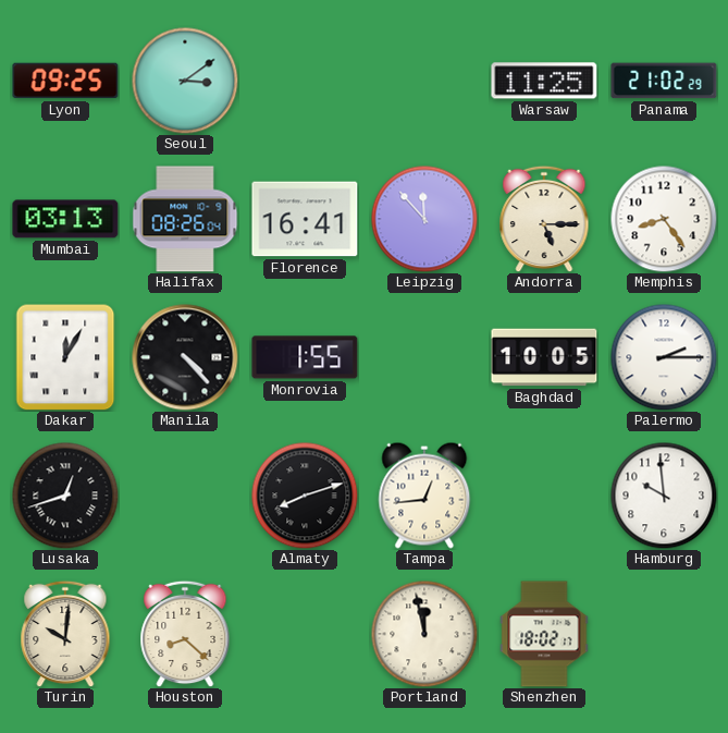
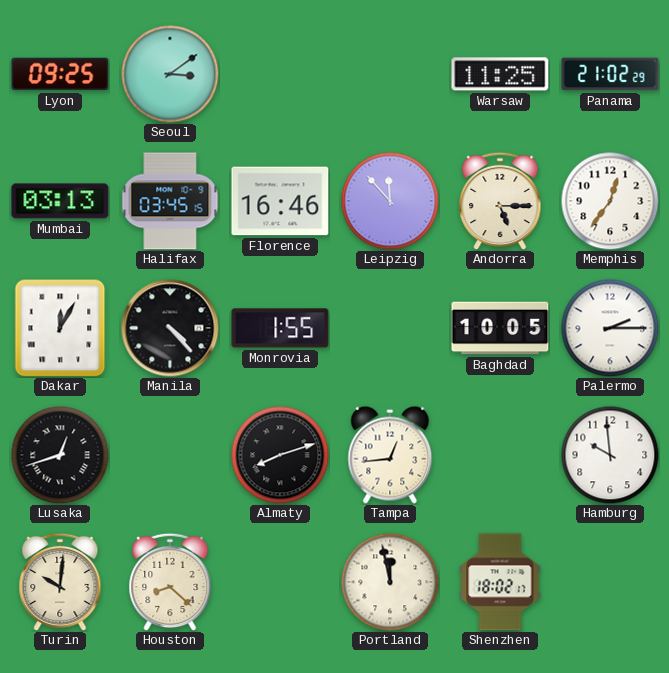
Halifax: 08:26 -> 03:45 (170, 201)
Florence: 16:41 -> 16:46 (280, 201)
Memphis: 8:24 -> 12:36 (610, 201)
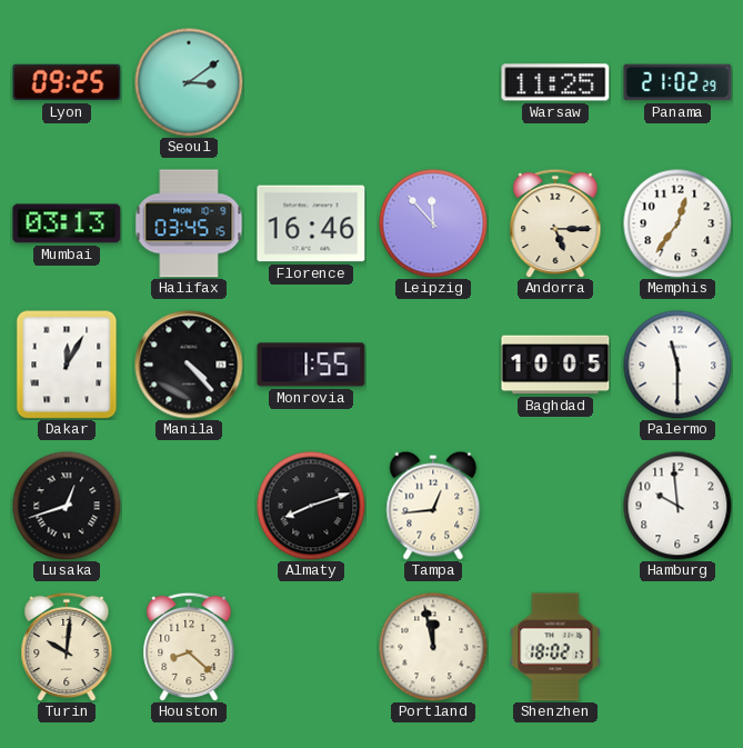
Palermo: 2:15 -> 11:30 (677, 365)
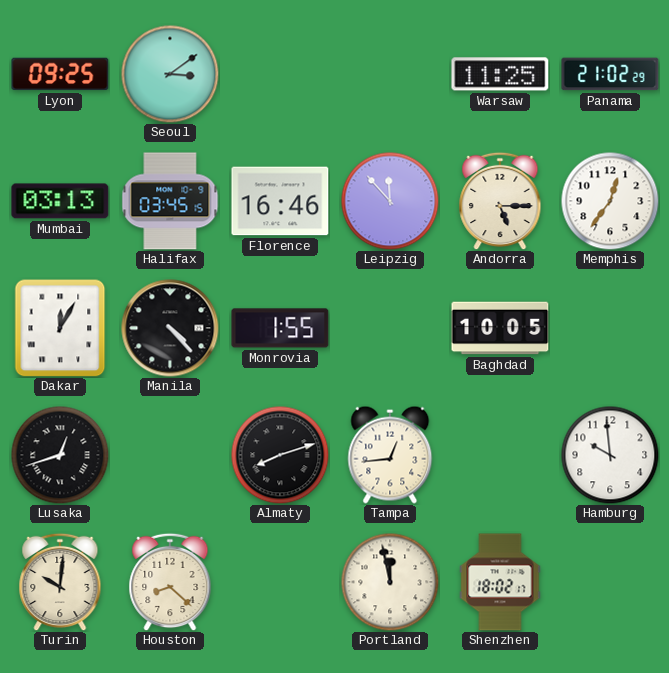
Palermo: 11:30 -> none (677, 365)
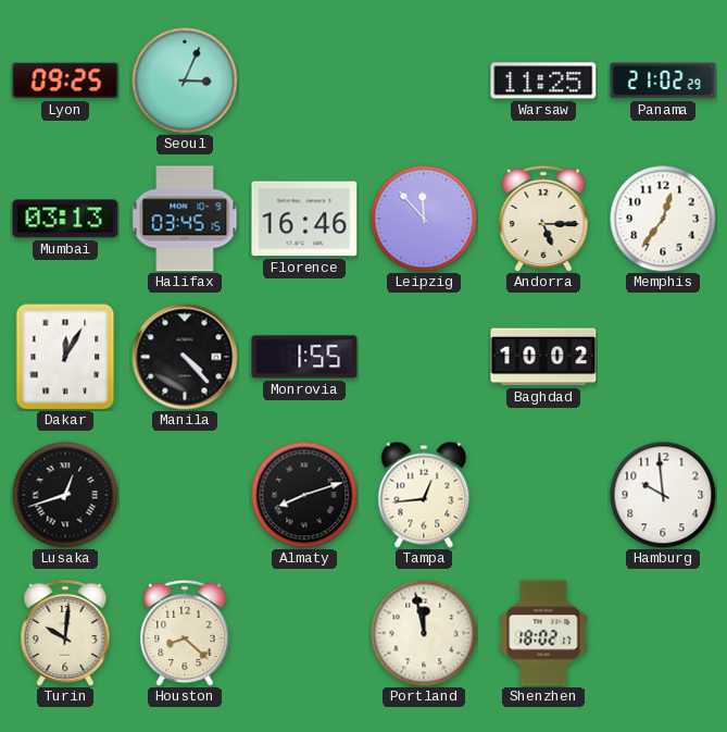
Seoul: 3:09 -> 3:04 (185, 80)
Baghdad: 10:05 -> 10:02 (543, 357)
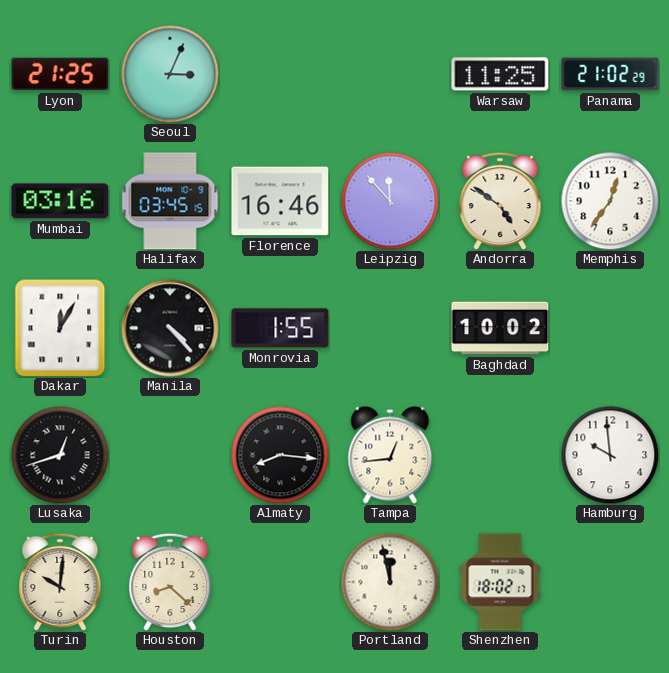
Lyon: 09:25 -> 21:25 (60, 74)
Mumbai: 03:13 -> 03:16 (60, 201)
Andorra: 5:15 -> 4:51 (500, 201)
Almaty: 8:12 -> 8:16 (280, 455)
